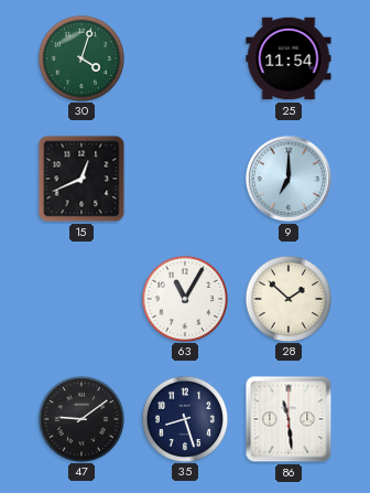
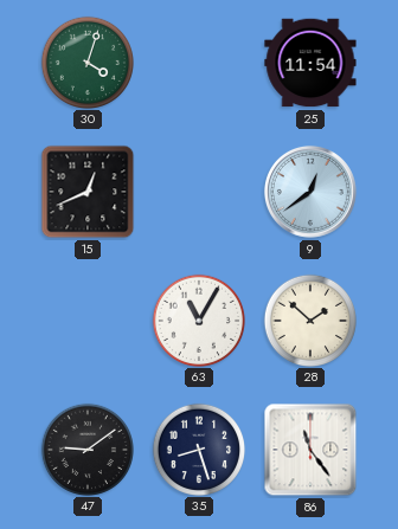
9: 7:00 -> 12:39 (310, 192)
86: 11:29 -> 11:24 (310, 450)
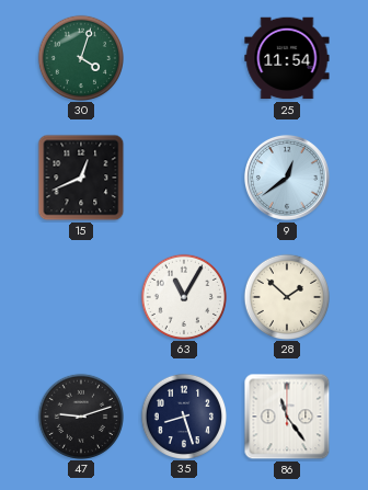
47: 9:09 -> 9:12 (80, 415)
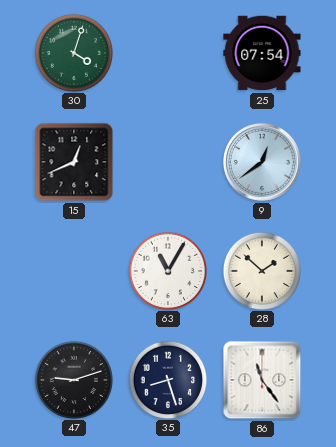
25: 11:54 -> 07:54 (262, 53)
